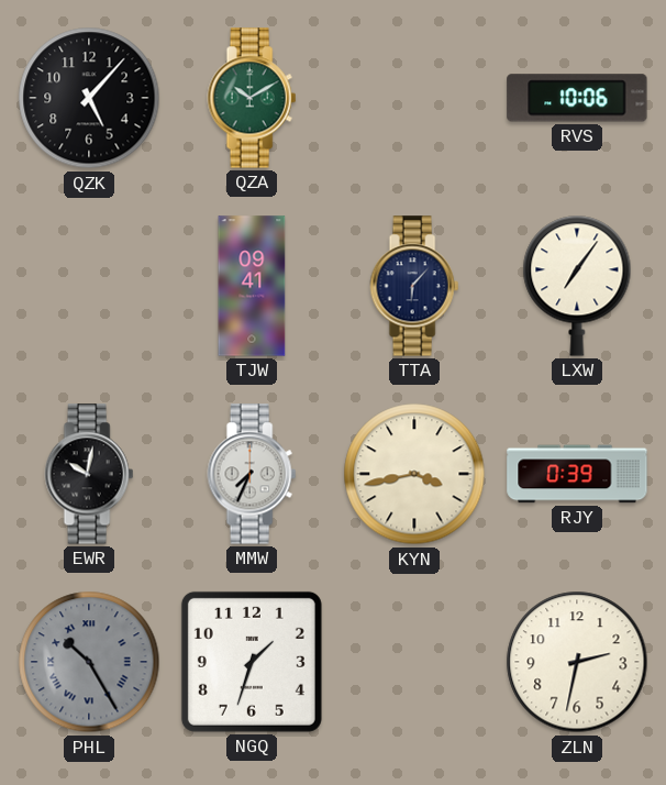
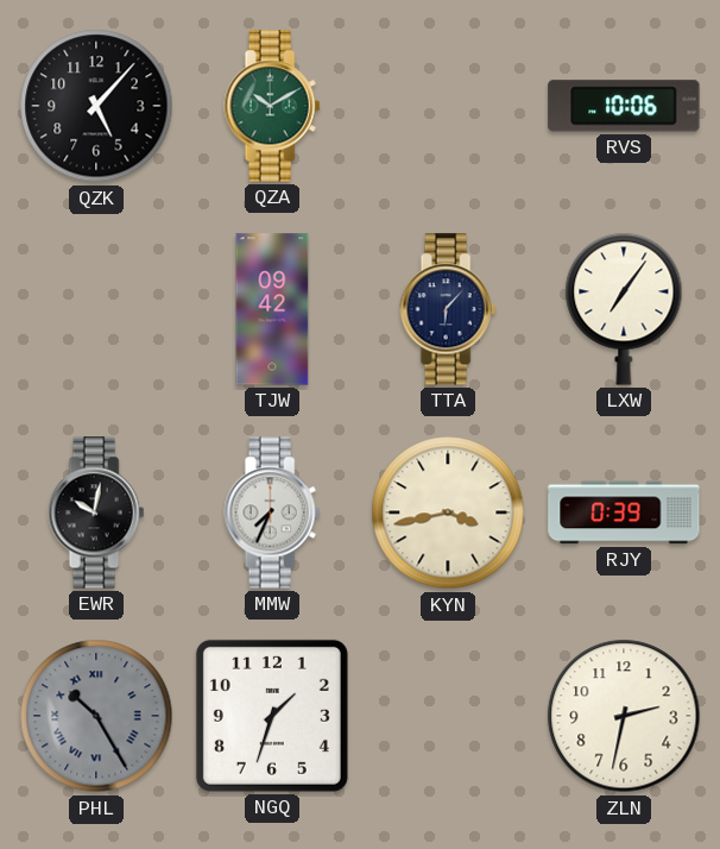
TJW: 09:41 -> 09:42 (272, 309)
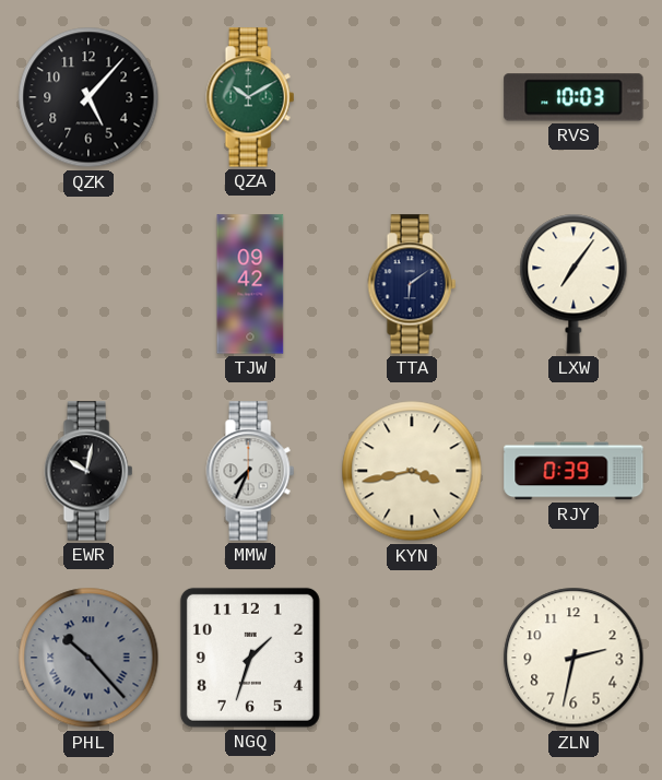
RVS: 10:06 -> 10:03 (574, 97)
TTA: 6:07 -> 6:09 (412, 284)
PHL: 10:25 -> 10:23 (88, 658)
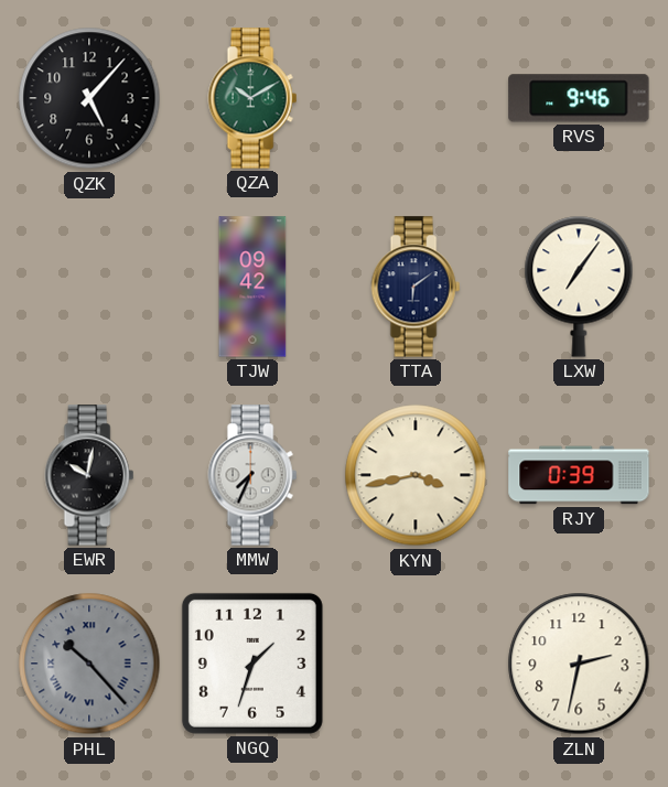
RVS: 10:03 -> 9:46 (579, 98)
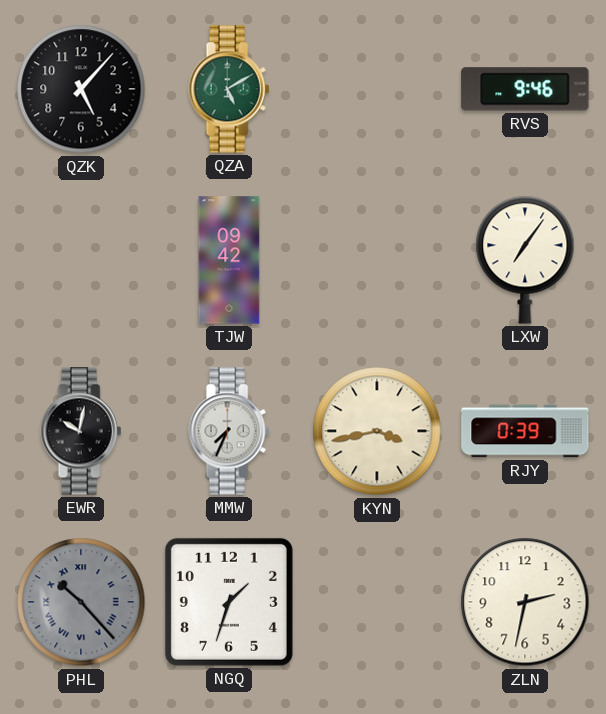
QZA: 10:10 -> 5:10 (229, 89)
TTA: 6:09 -> none (416, 287)
